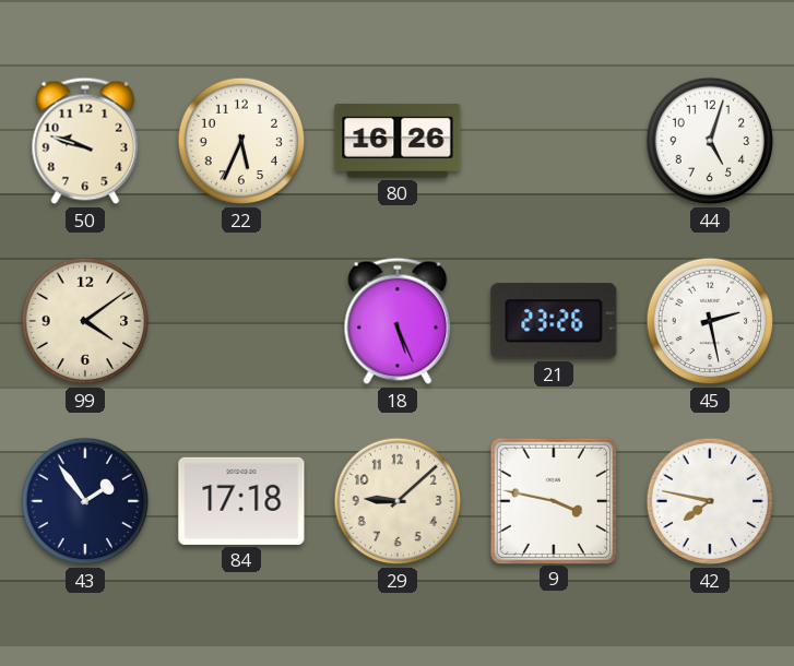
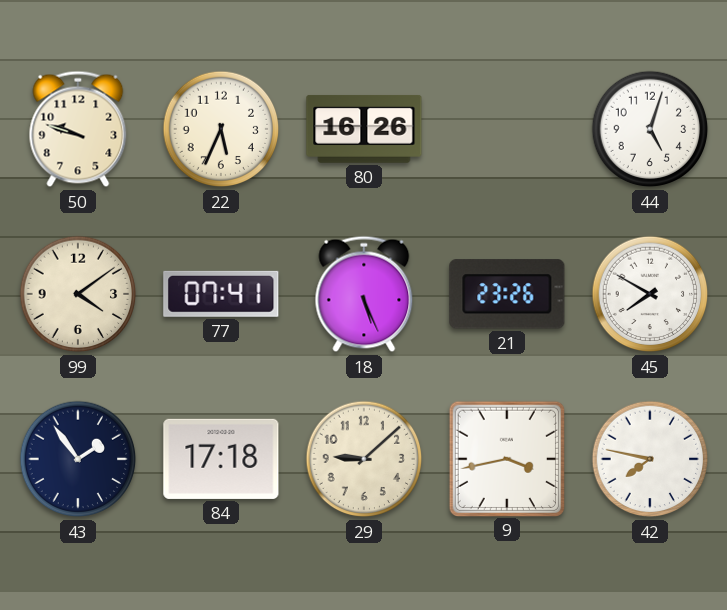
77: none -> 07:41 (221, 294)
45: 2:28 -> 7:50 (650, 294)
9: 3:47 -> 3:43 (506, 458)
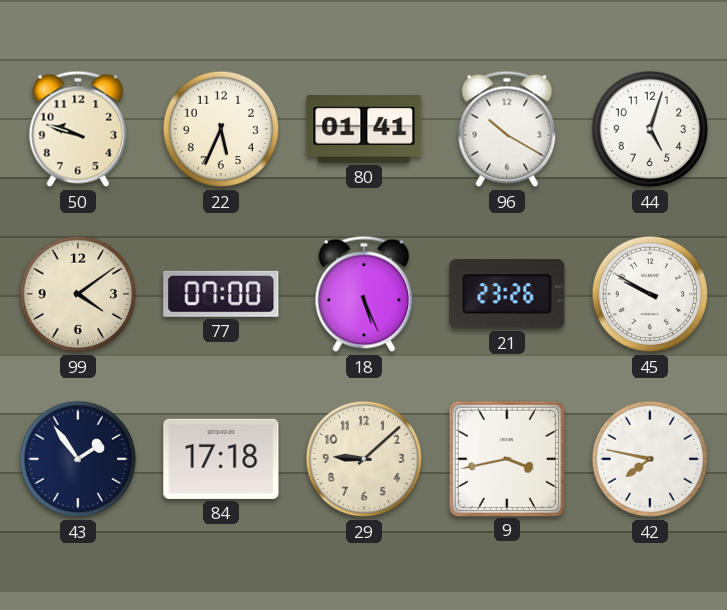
80: 16:26 -> 01:41 (364, 129)
96: none -> 10:20 (507, 129)
77: 07:41 -> 07:00 (221, 294)
45: 7:50 -> 9:50 (650, 294)
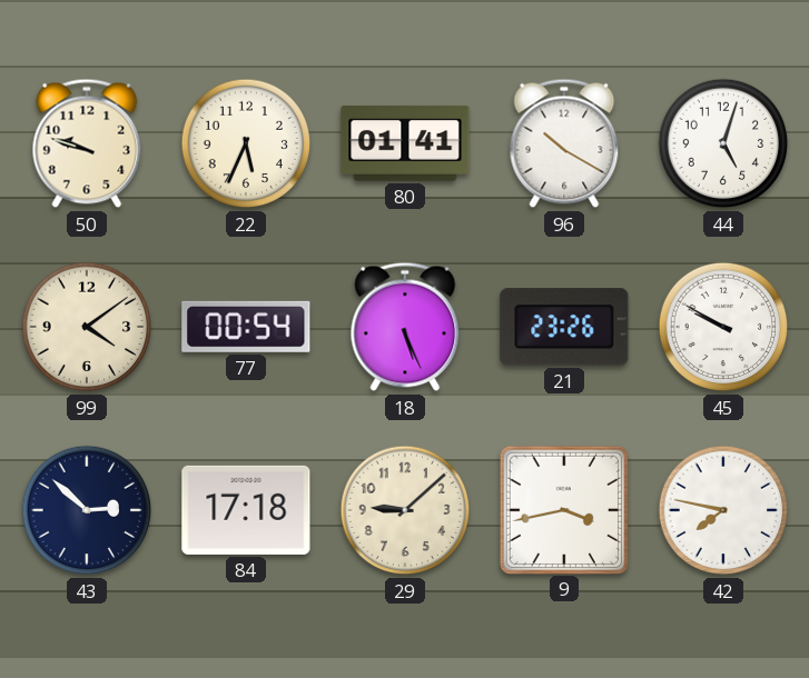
77: 07:00 -> 00:54 (246, 327)
43: 1:54 -> 2:52 (87, 510)
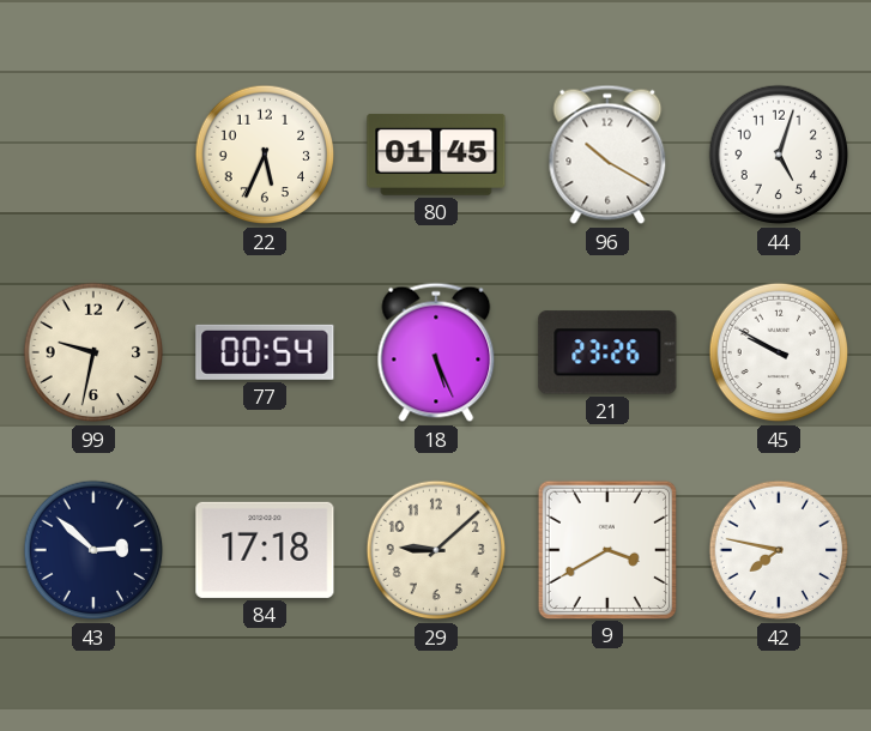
50: 9:48 -> none (87, 143)
80: 01:41 -> 01:45 (436, 155)
99: 4:09 -> 9:32 (93, 352)
9: 3:43 -> 3:40 (606, 549)
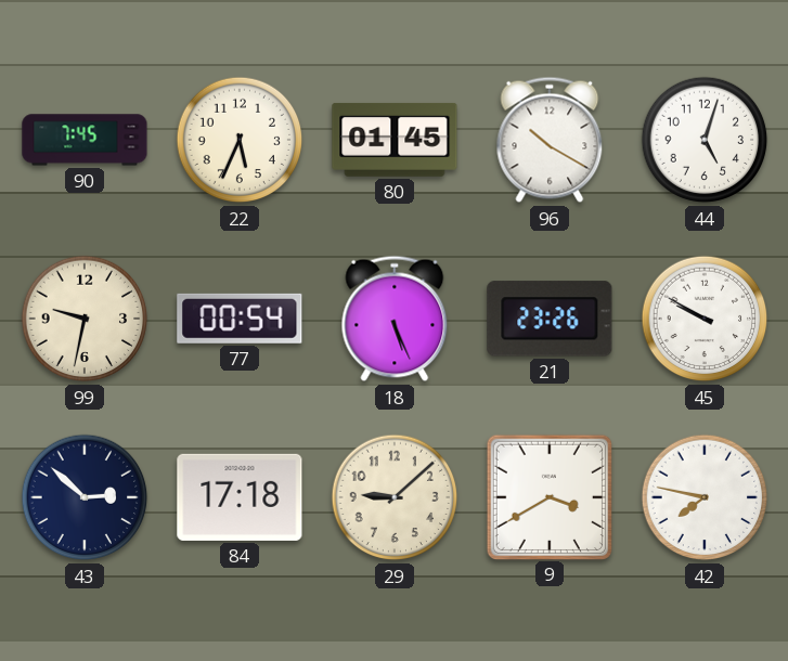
90: none -> 7:45 (85, 140)
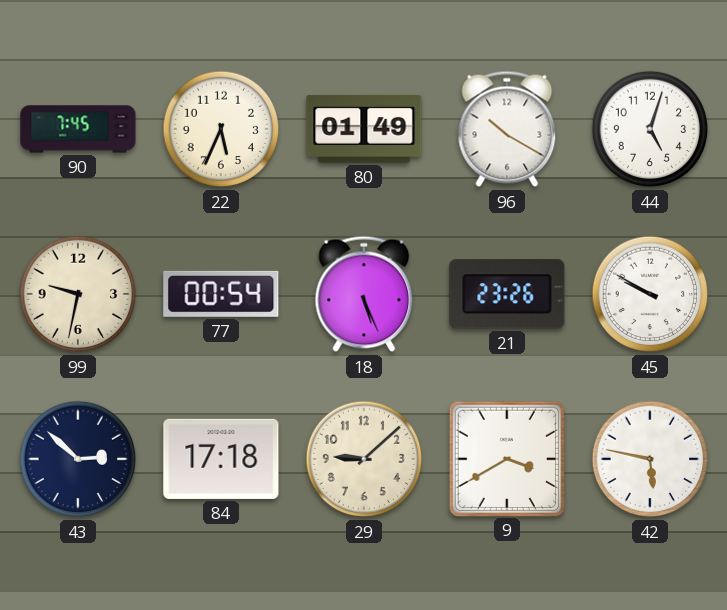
80: 01:45 -> 01:49 (364, 129)
42: 7:47 -> 5:47 (650, 459)
